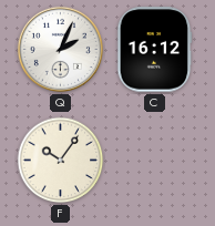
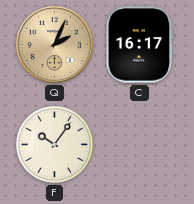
Q dial: white -> champagne (54, 44)
C: 16:12 -> 16:17 (139, 45)
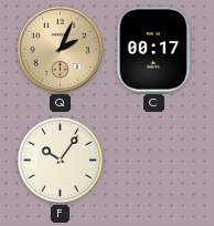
C: 16:17 -> 00:17 (153, 50)
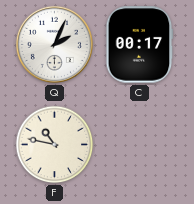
Q dial: champagne -> white (54, 44)
F: 10:06 -> 10:47 (55, 145)
